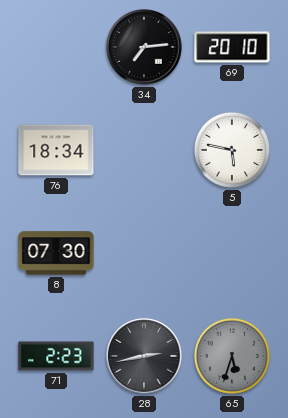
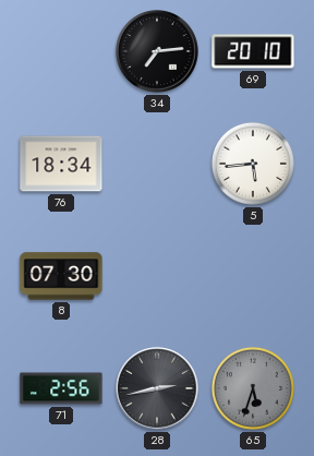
5: 5:47 -> 5:44 (253, 164)
71: 2:23 -> 2:56 (61, 388)
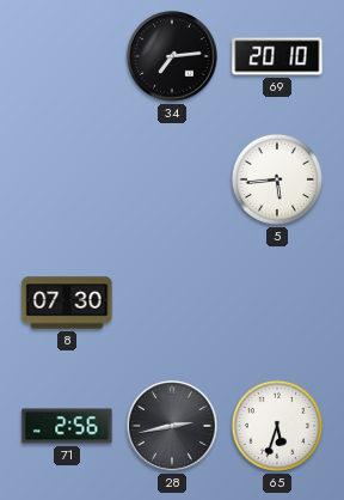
76: 18:34 -> none (61, 164)
65 dial: grey -> white (277, 426)
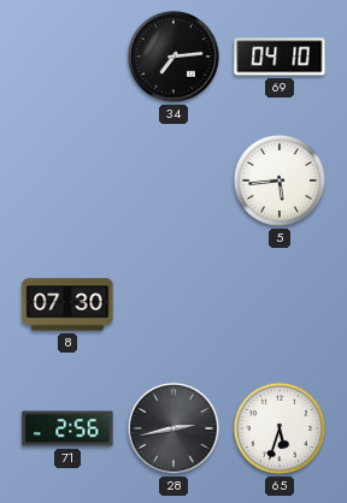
69: 20:10 -> 04:10 (280, 57)
